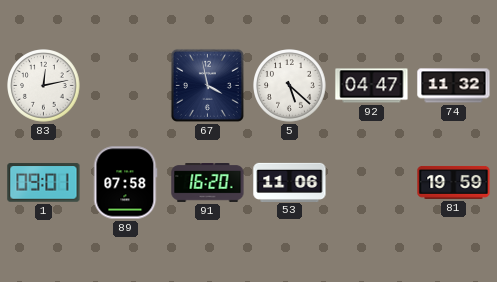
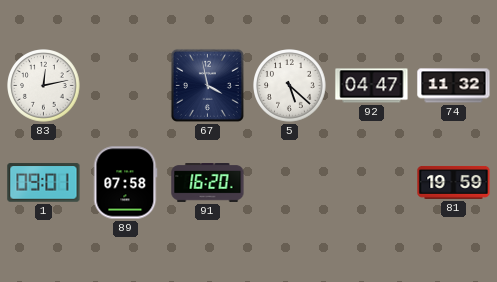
53: 11:06 -> none (290, 182)
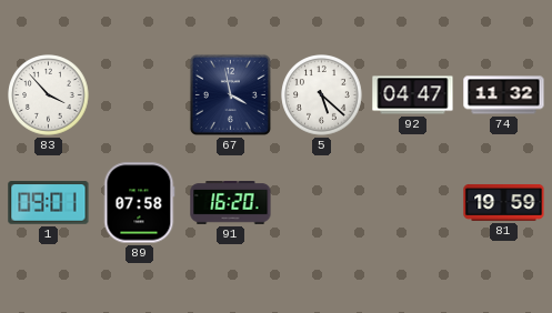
83: 12:13 -> 3:53 (49, 95)
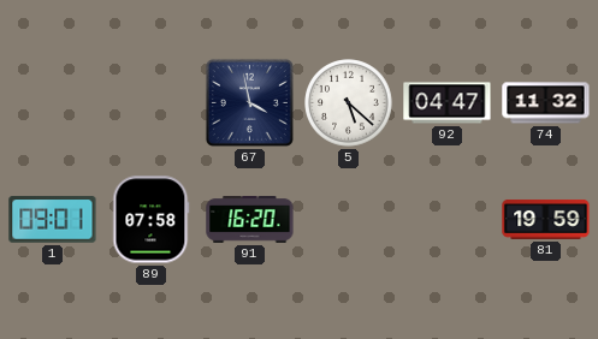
83: 3:53 -> none (49, 95)
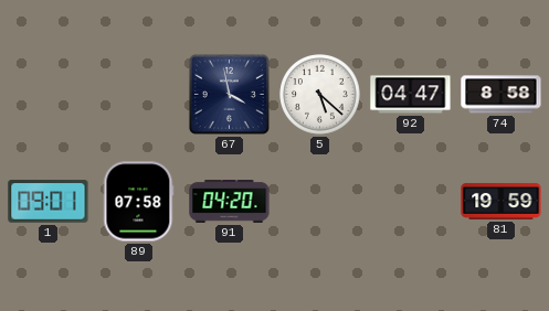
74: 11:32 -> 8:58 (502, 95)
91: 16:20 -> 04:20 (230, 202)
